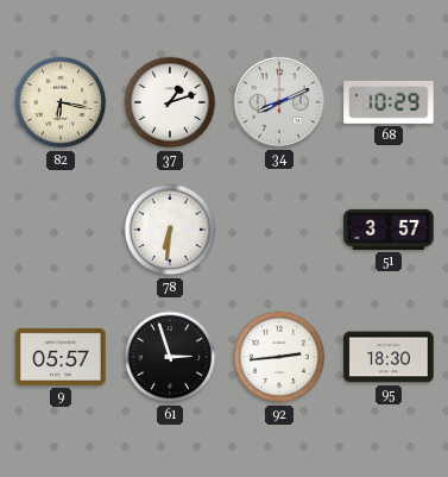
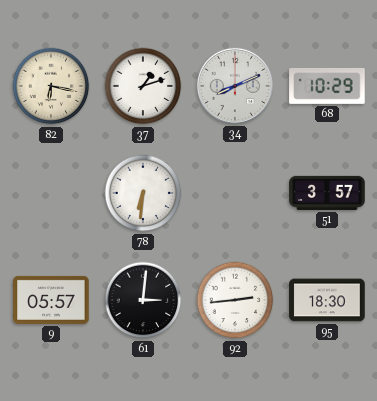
61: 2:57 -> 3:01 (143, 300)
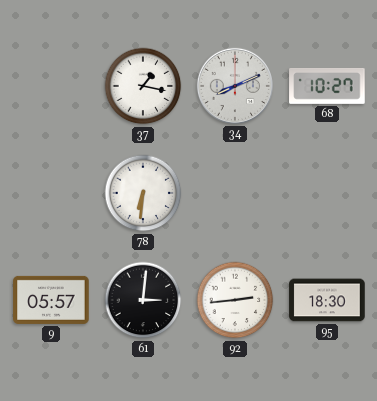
82: 6:17 -> none (51, 86)
37: 1:12 -> 1:17 (143, 86)
68: 10:29 -> 10:27 (327, 86)
51: 3:57 -> none (327, 193)
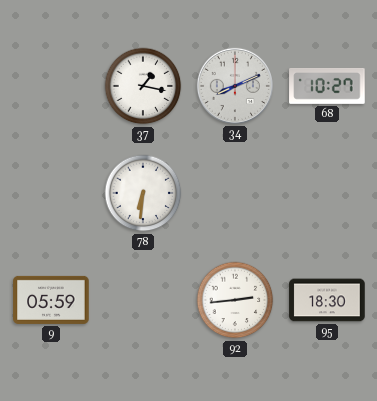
9: 05:57 -> 05:59 (51, 300)
61: 3:01 -> none (143, 300)
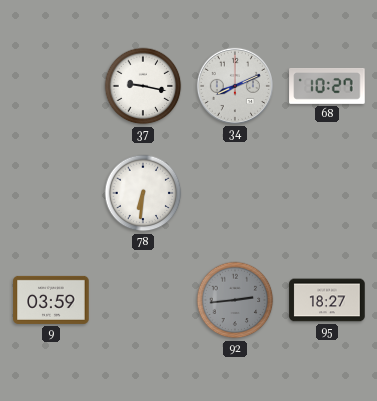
37: 1:17 -> 9:17 (143, 86)
9: 05:59 -> 03:59 (51, 300)
92 dial: white -> grey (235, 300)
95: 18:30 -> 18:27 (327, 300)
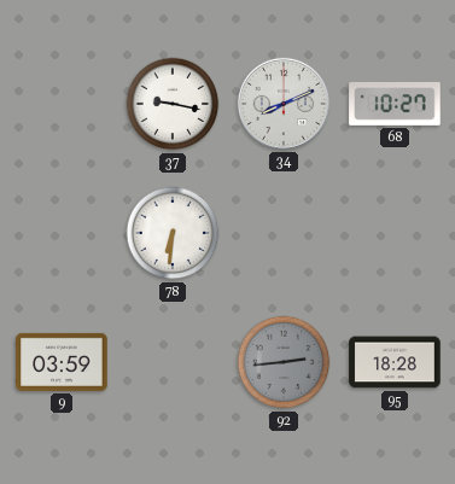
95: 18:27 -> 18:28 (395, 362)
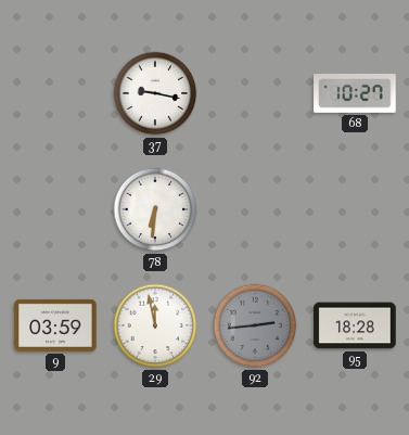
34: 8:11 -> none (284, 104)
29: none -> 11:58 (155, 325)
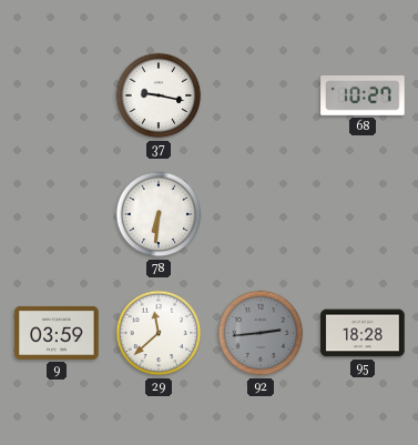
29: 11:58 -> 11:38 (159, 333)
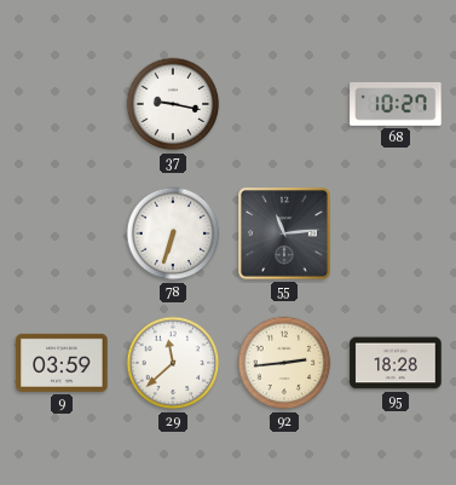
78: 6:31 -> 6:33 (173, 233)
55: none -> 11:14 (284, 233)
92 dial: grey -> cream (284, 363)
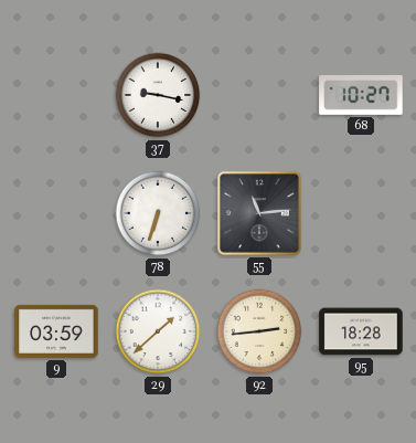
29: 11:38 -> 1:38 (158, 331)
